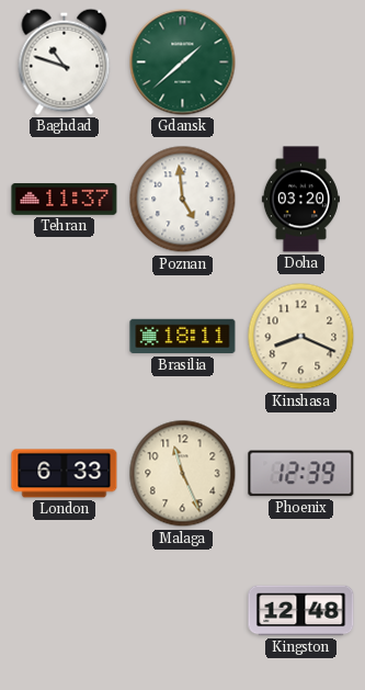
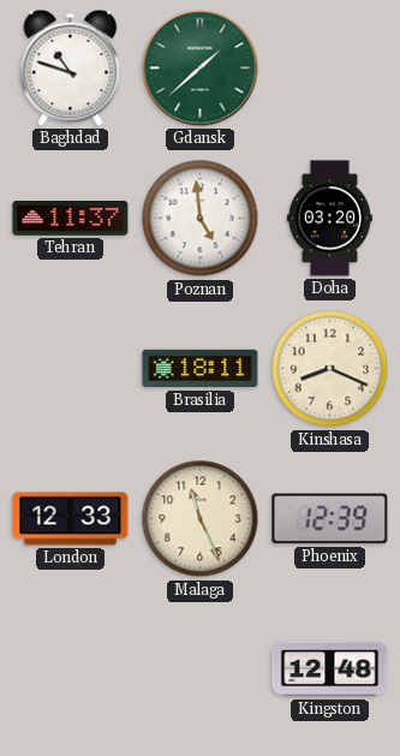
London: 6:33 -> 12:33 (71, 519)
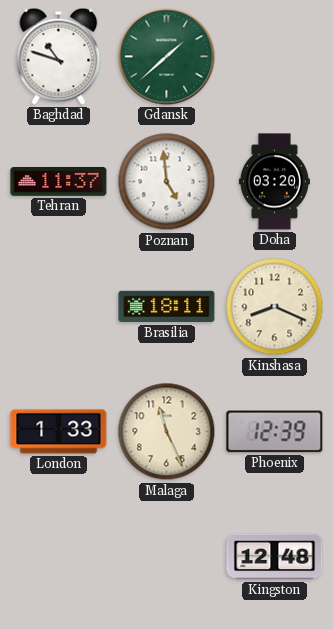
London: 12:33 -> 1:33 (59, 432)
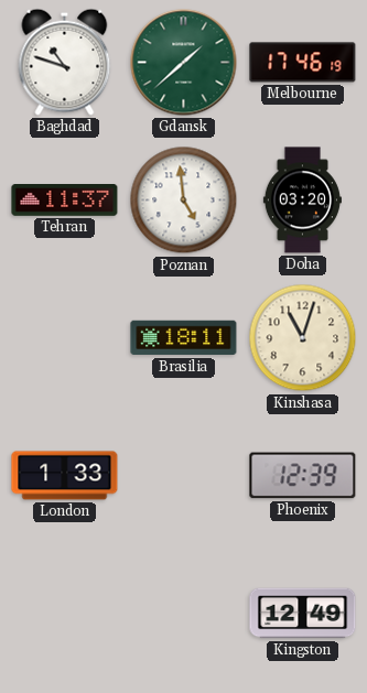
Melbourne: none -> 17:46 (303, 63)
Kinshasa: 8:19 -> 11:03 (303, 338)
Malaga: 11:26 -> none (167, 432)
Kingston: 12:48 -> 12:49 (303, 614)
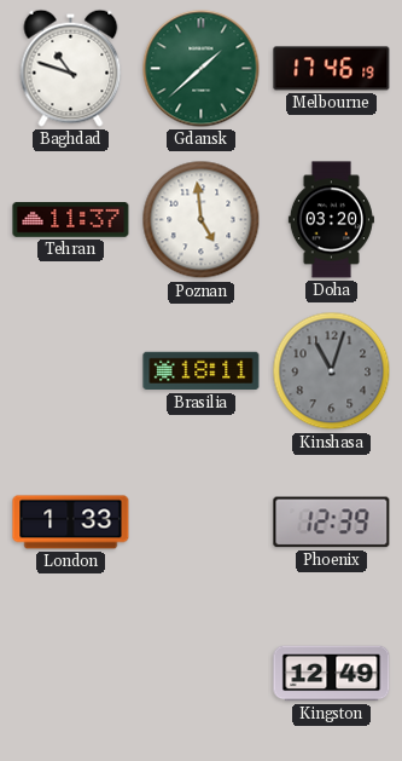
Kinshasa dial: cream -> grey (332, 371)
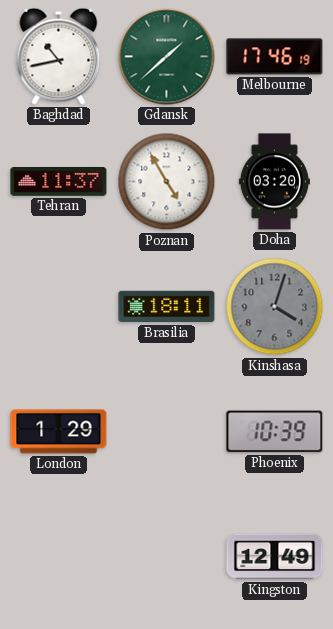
Baghdad: 10:48 -> 10:43 (59, 56)
Poznan: 4:59 -> 4:55 (167, 182)
Kinshasa: 11:03 -> 4:03 (275, 307)
London: 1:33 -> 1:29 (59, 432)
Phoenix: 12:39 -> 10:39 (275, 432)
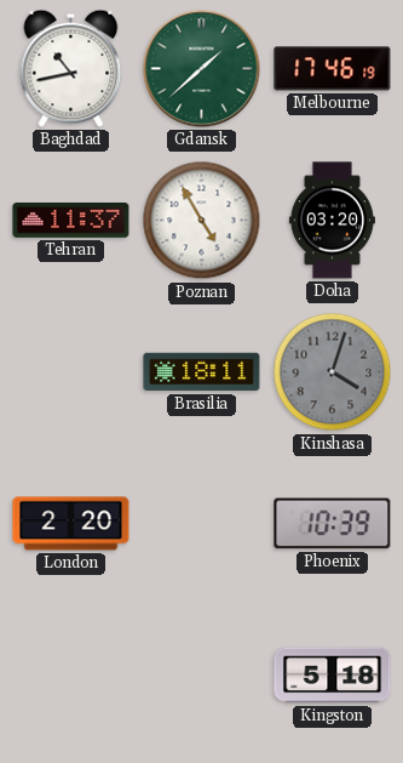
London: 1:29 -> 2:20 (71, 524)
Kingston: 12:49 -> 5:18 (333, 676)
